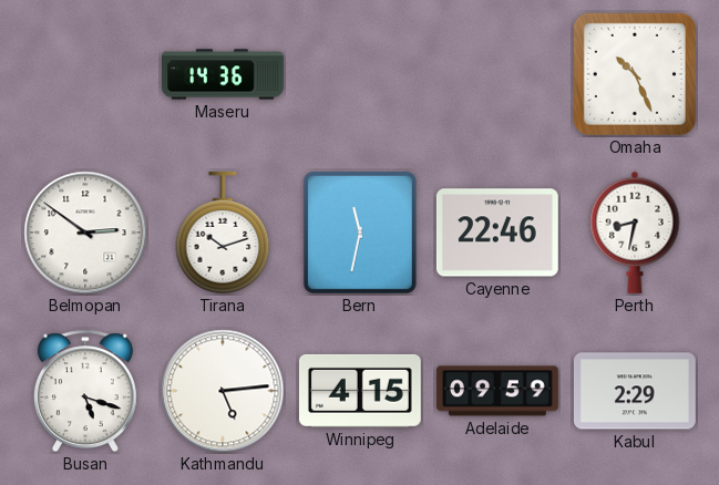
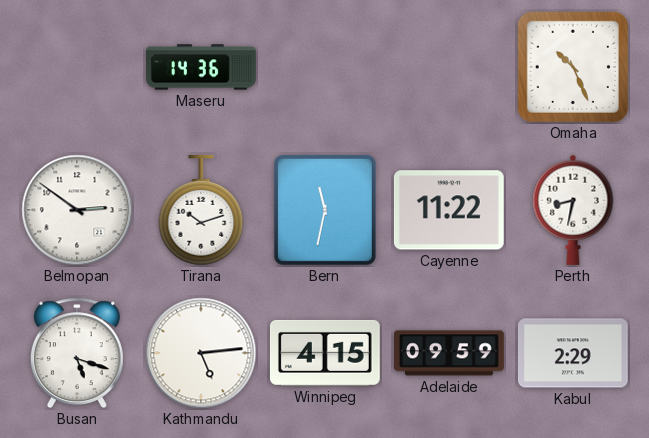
Cayenne: 22:46 -> 11:22 (449, 210)
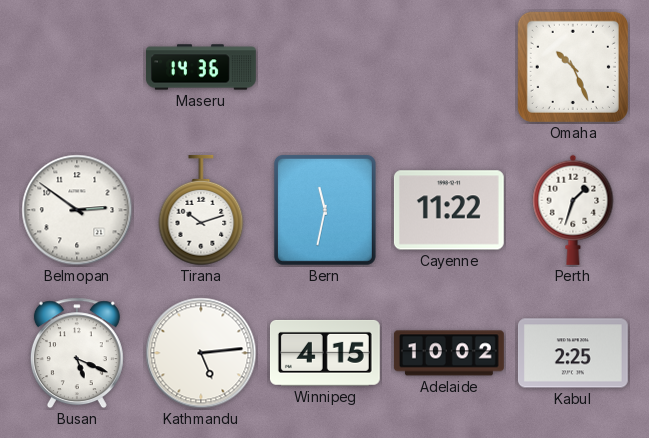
Perth: 8:32 -> 1:33 (573, 210)
Busan: 5:18 -> 5:19 (77, 353)
Adelaide: 09:59 -> 10:02 (449, 353)
Kabul: 2:29 -> 2:25 (573, 353)
